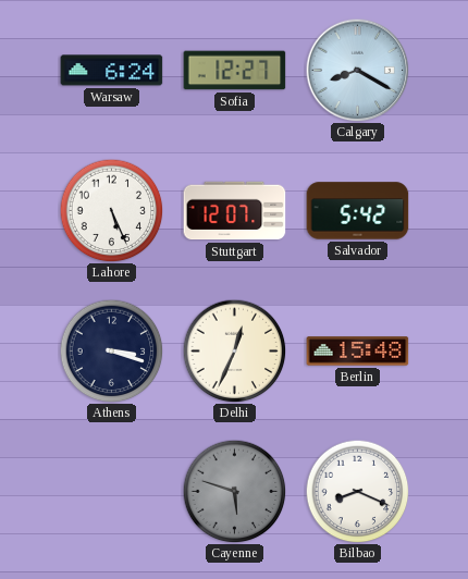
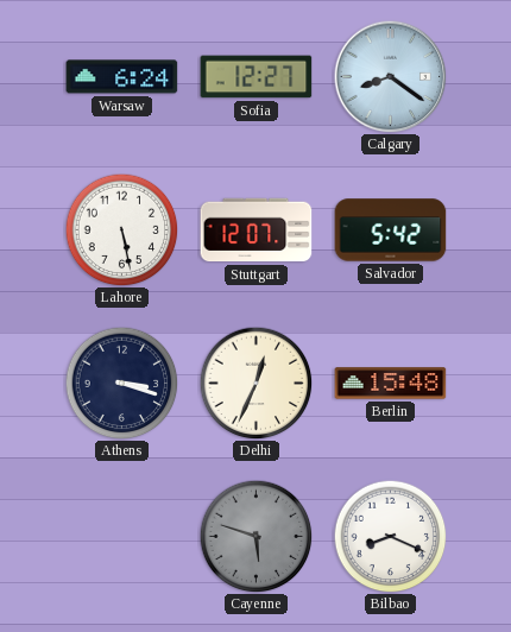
Calgary: 8:20 -> 8:21 (390, 76)
Lahore: 5:26 -> 5:28 (121, 229)
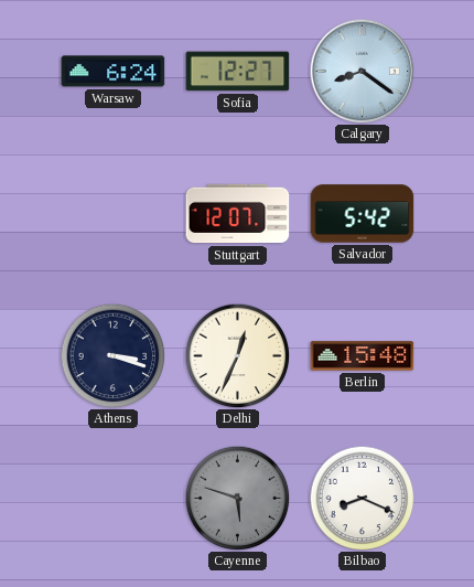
Lahore: 5:28 -> none (121, 229)
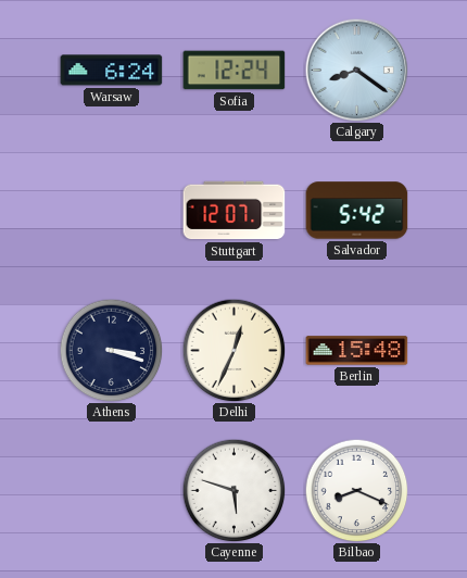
Sofia: 12:27 -> 12:24 (235, 71)
Cayenne dial: grey -> white (233, 490)
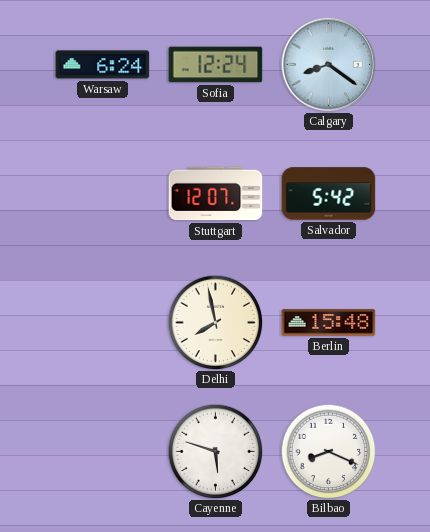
Athens: 3:18 -> none (111, 350)
Delhi: 12:34 -> 7:58 (215, 322)
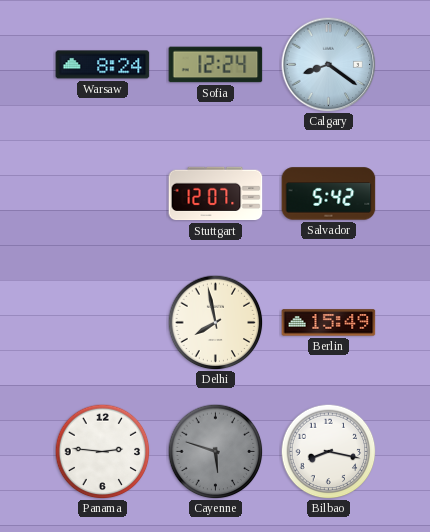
Warsaw: 6:24 -> 8:24 (103, 65)
Berlin: 15:48 -> 15:49 (329, 323)
Panama: none -> 2:46 (102, 451)
Cayenne dial: white -> grey (215, 451)
Bilbao: 8:19 -> 8:17 (328, 451)
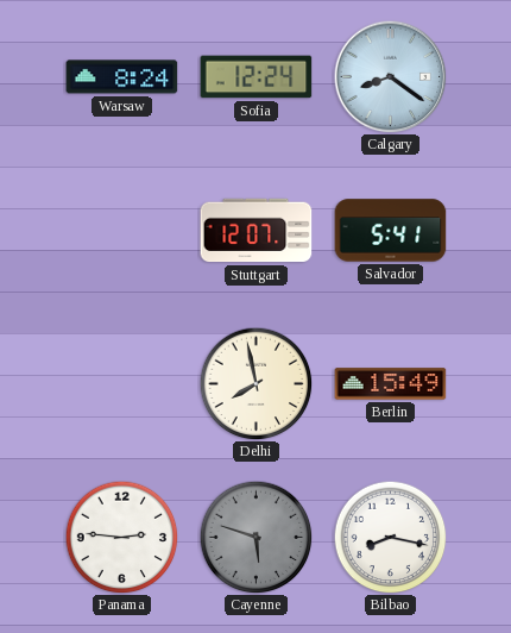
Salvador: 5:42 -> 5:41 (391, 231)
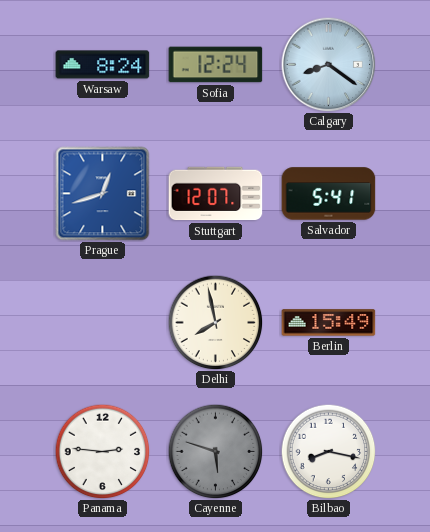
Prague: none -> 12:42 (103, 194)
